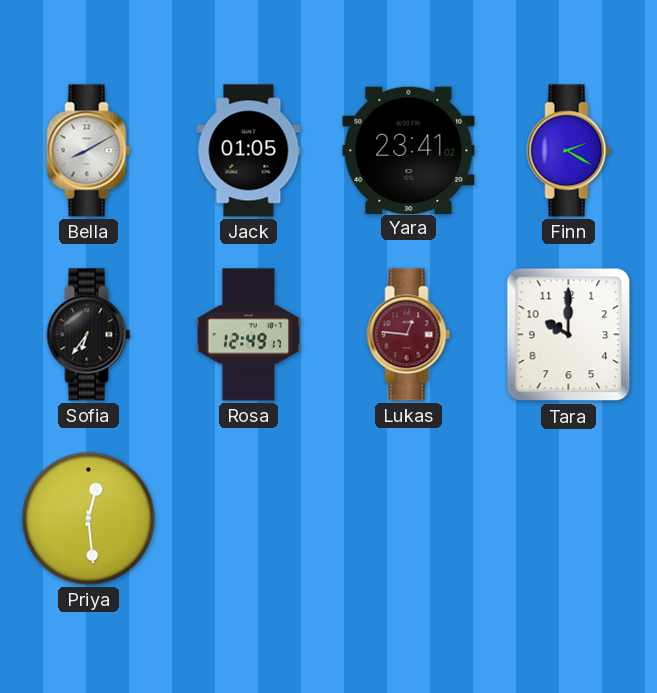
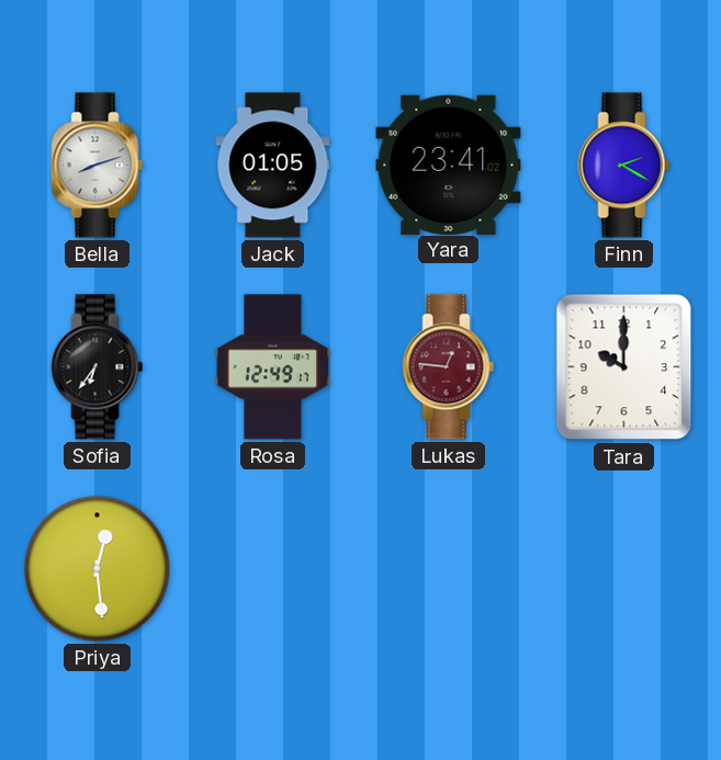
Bella: 8:10 -> 8:12 (98, 166)
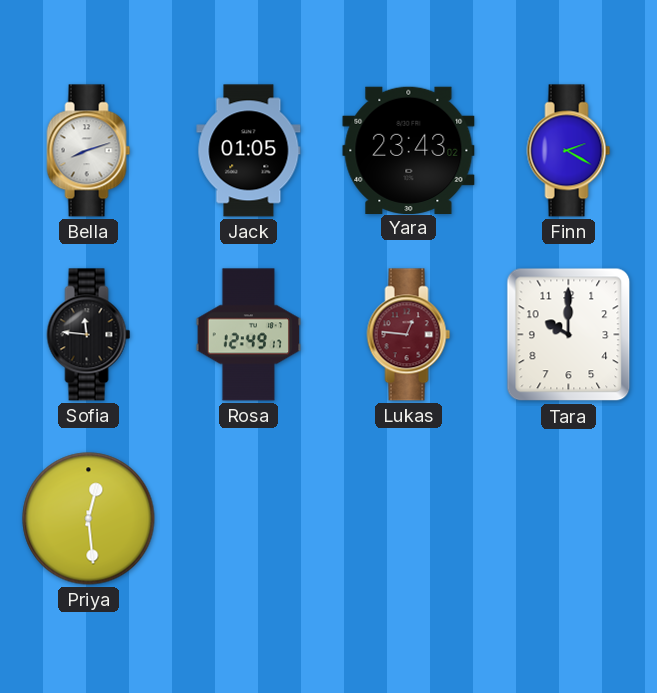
Yara: 23:41 -> 23:43 (409, 150)
Sofia: 6:36 -> 11:46 (89, 335)
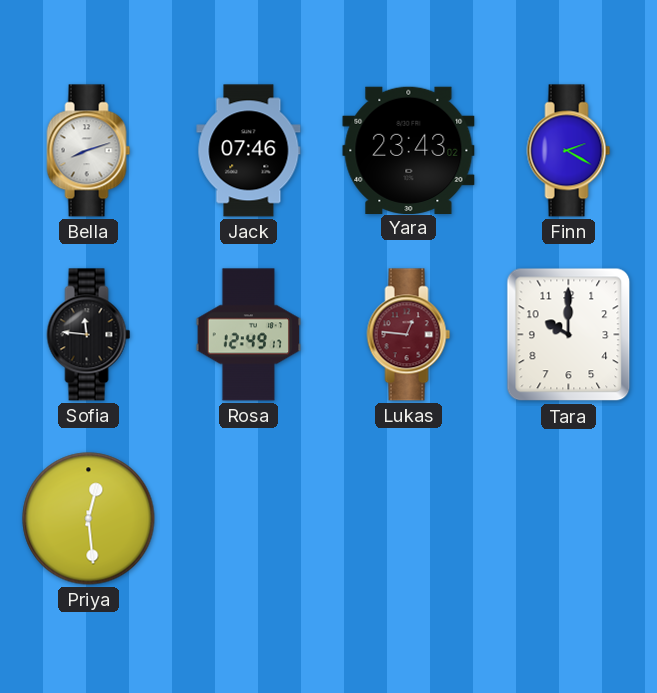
Jack: 01:05 -> 07:46 (249, 151)
